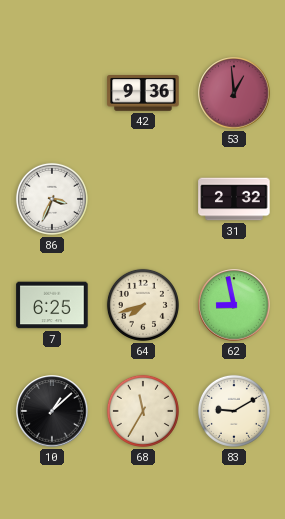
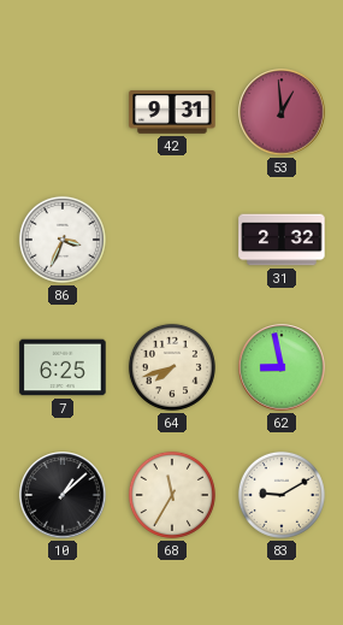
42: 9:36 -> 9:31 (172, 113)
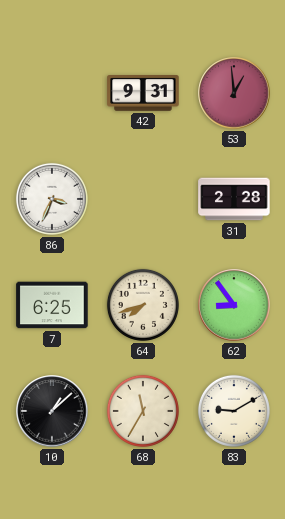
31: 2:32 -> 2:28 (234, 199)
62: 8:58 -> 8:54 (234, 305)
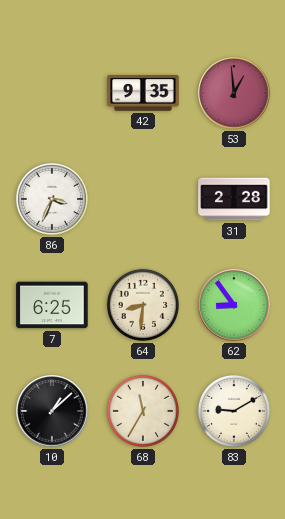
42: 9:31 -> 9:35 (143, 94)
64: 7:42 -> 8:31 (143, 305)
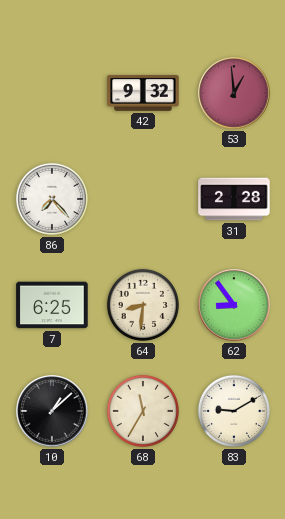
42: 9:35 -> 9:32 (143, 94)
86: 3:34 -> 7:23 (52, 199)
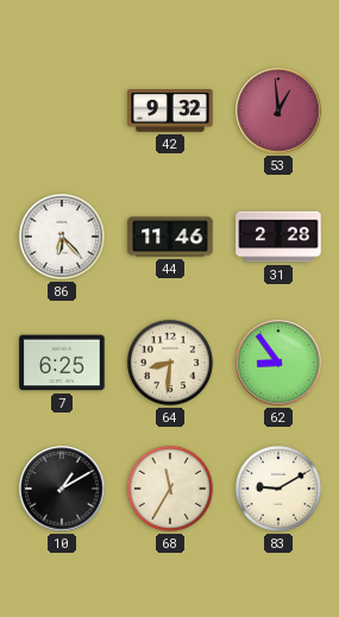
86: 7:23 -> 6:23 (62, 237)
44: none -> 11:46 (170, 237)
10: 1:08 -> 1:10 (62, 489)
